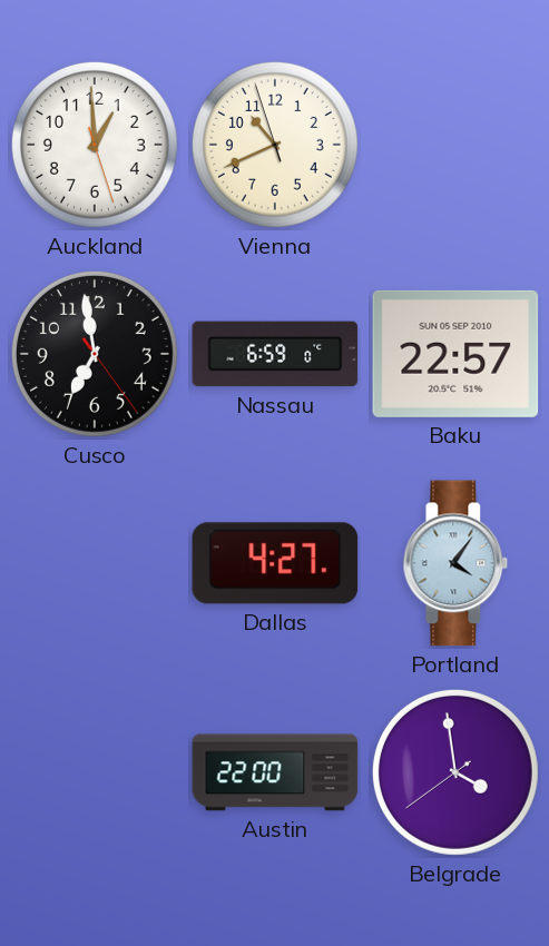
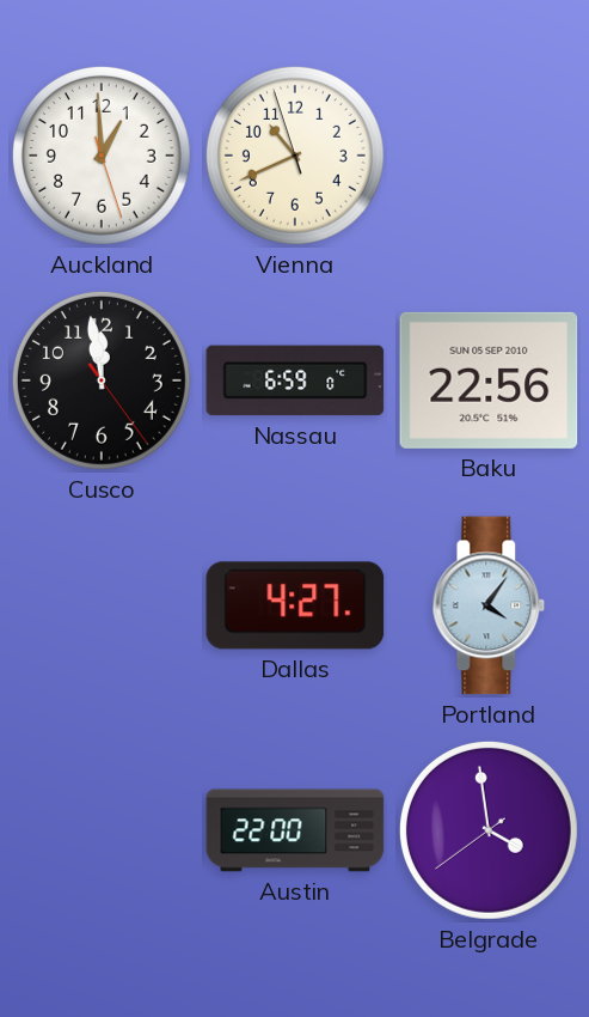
Cusco: 6:58 -> 11:58 (102, 380)
Baku: 22:57 -> 22:56 (489, 380)
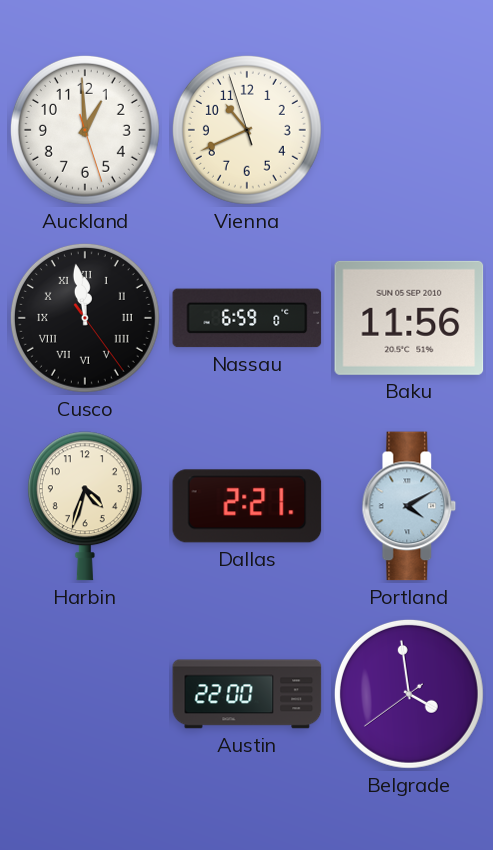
Cusco numerals: Arabic -> Roman (85, 318)
Baku: 22:56 -> 11:56 (409, 318)
Harbin: none -> 4:33 (85, 506)
Dallas: 4:27 -> 2:21 (247, 506)
Portland: 4:06 -> 4:10 (409, 506)
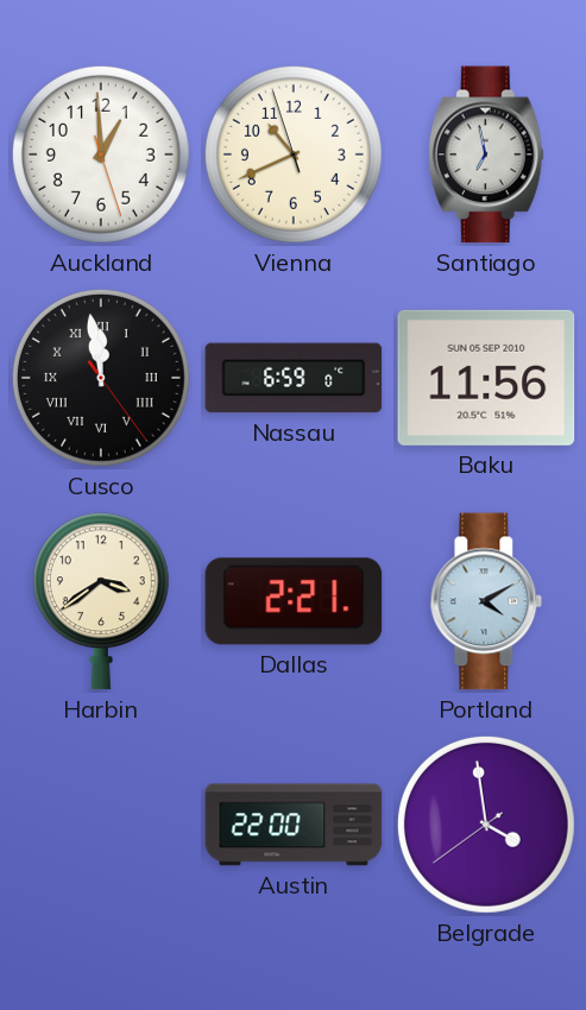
Santiago: none -> 6:58 (486, 154)
Harbin: 4:33 -> 3:39 (101, 601)
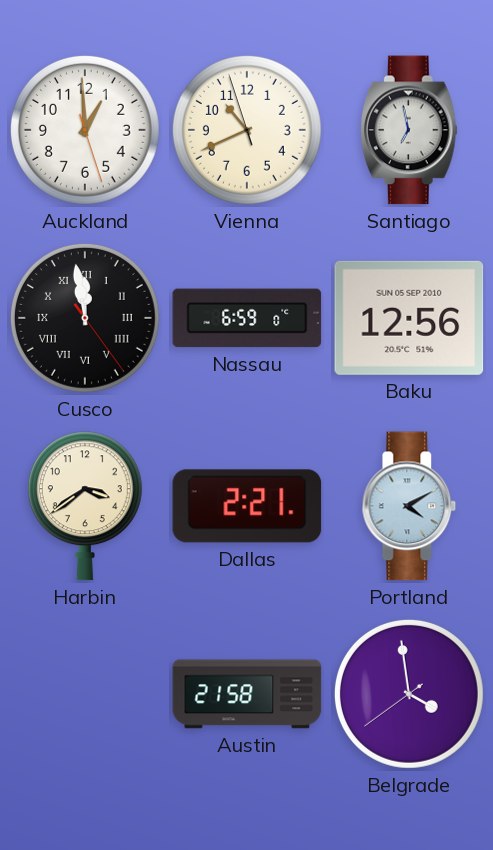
Baku: 11:56 -> 12:56 (409, 318)
Austin: 22:00 -> 21:58 (247, 694)
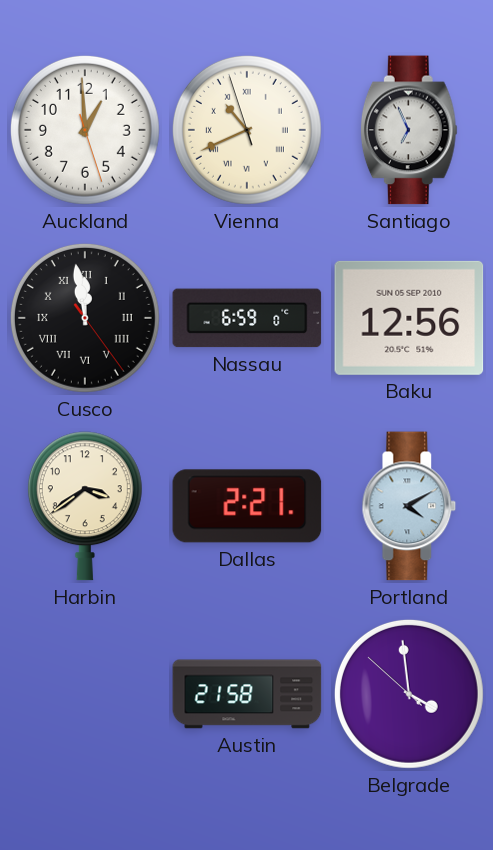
Vienna numerals: Arabic -> Roman (247, 130)
Santiago: 6:58 -> 6:56 (409, 130)
Belgrade: 3:58:39 -> 3:58:52 (409, 694)
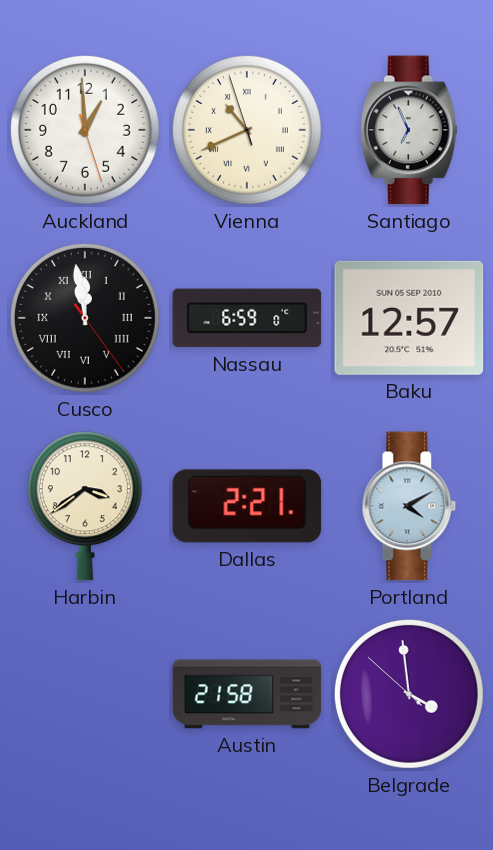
Baku: 12:56 -> 12:57 (409, 318)
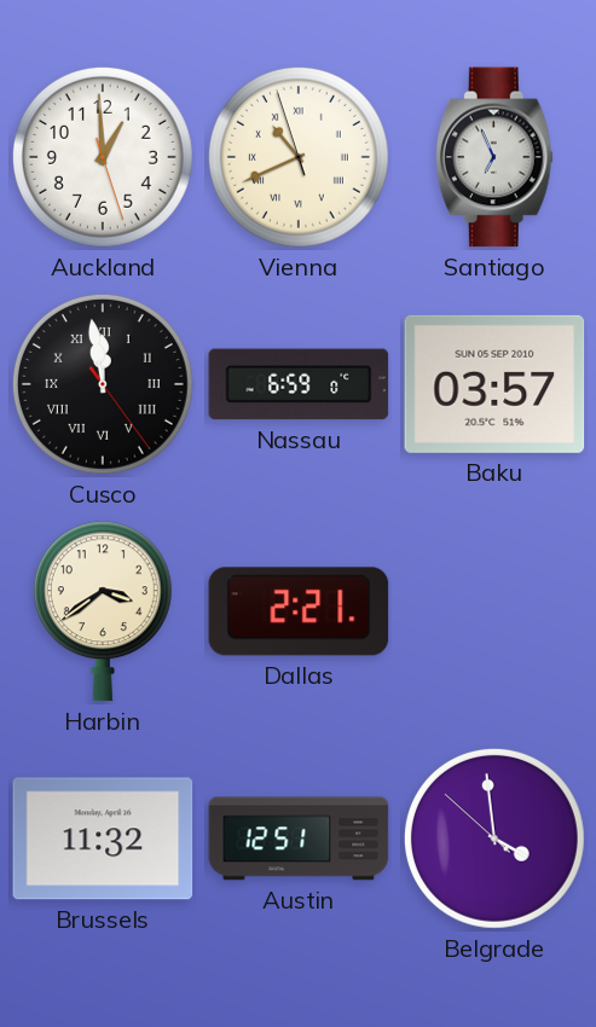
Baku: 12:57 -> 03:57 (494, 384)
Portland: 4:10 -> none (409, 506)
Brussels: none -> 11:32 (103, 839)
Austin: 21:58 -> 12:51 (299, 839)
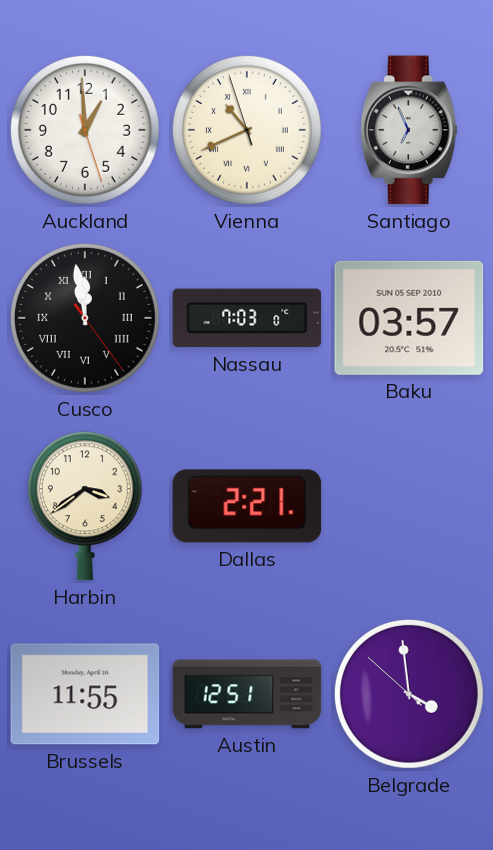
Nassau: 6:59 -> 7:03 (247, 318)
Brussels: 11:32 -> 11:55 (85, 694)
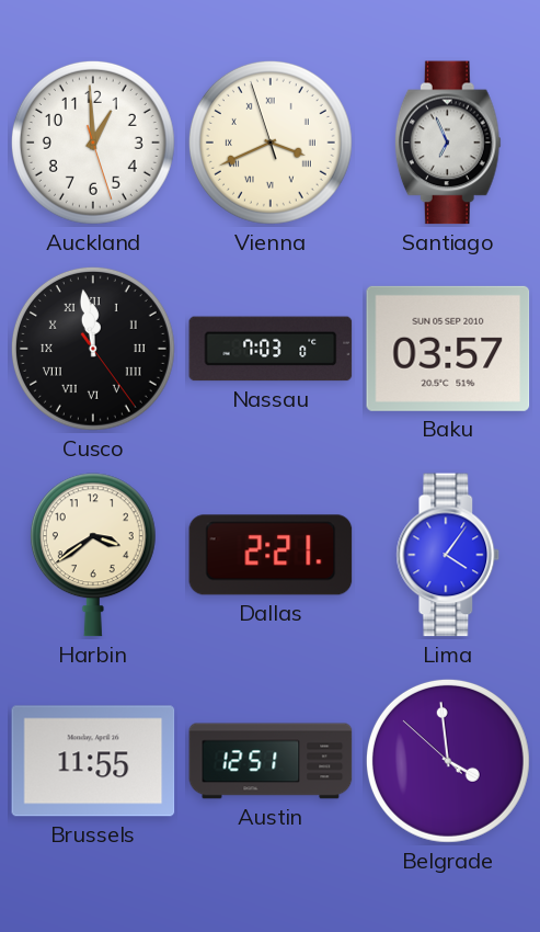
Vienna: 10:40 -> 3:40 (271, 143)
Lima: none -> 4:06 (448, 555)
